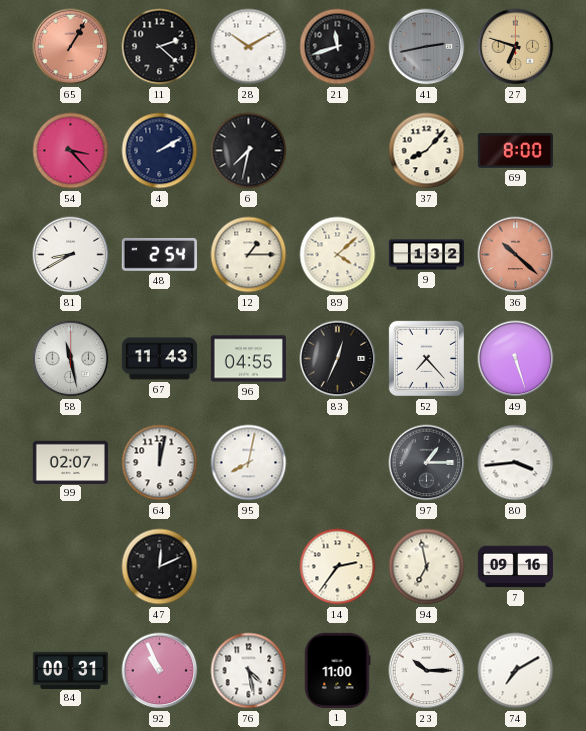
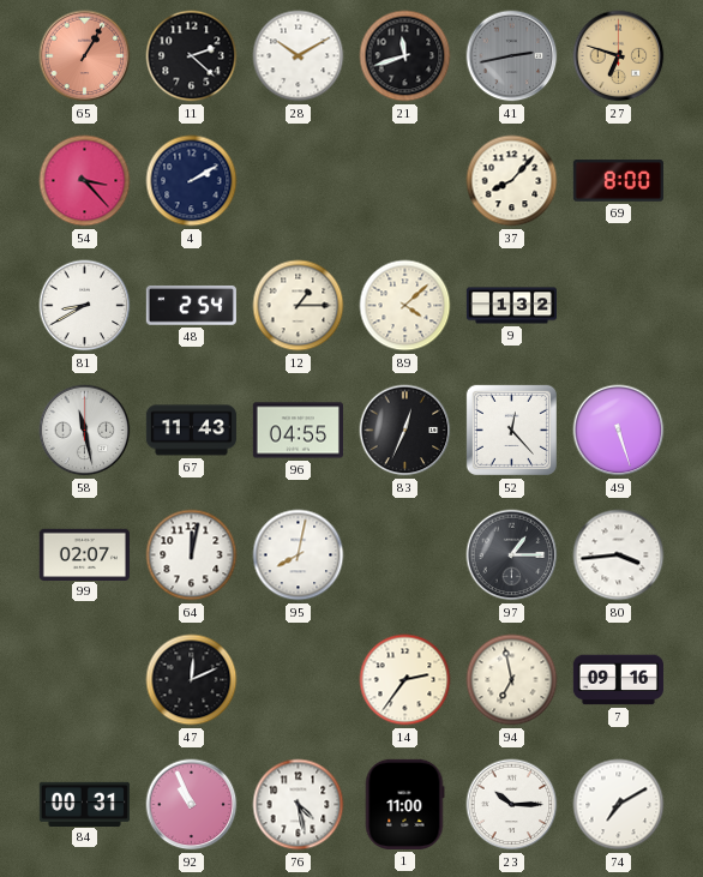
6: 7:32 -> none (249, 151)
36: 10:22 -> none (516, 255)
52: 7:23 -> 12:23 (511, 430)
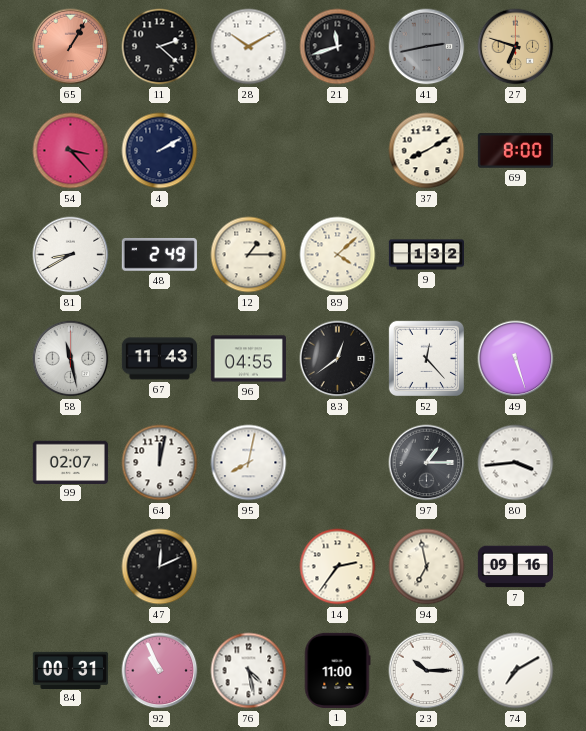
37: 8:07 -> 8:10 (427, 151)
48: 2:54 -> 2:49 (159, 254)
83: 12:34 -> 12:39 (338, 359)
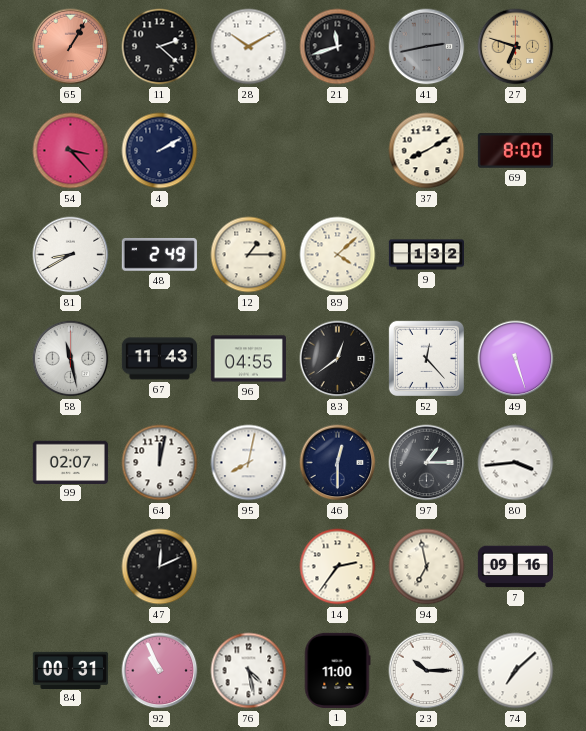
46: none -> 12:30 (338, 463)
74: 7:10 -> 7:08 (516, 671)
